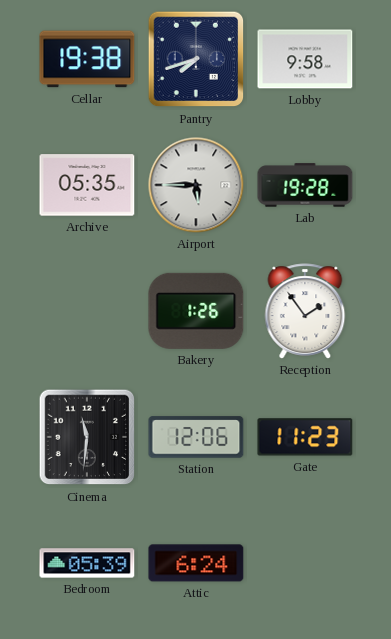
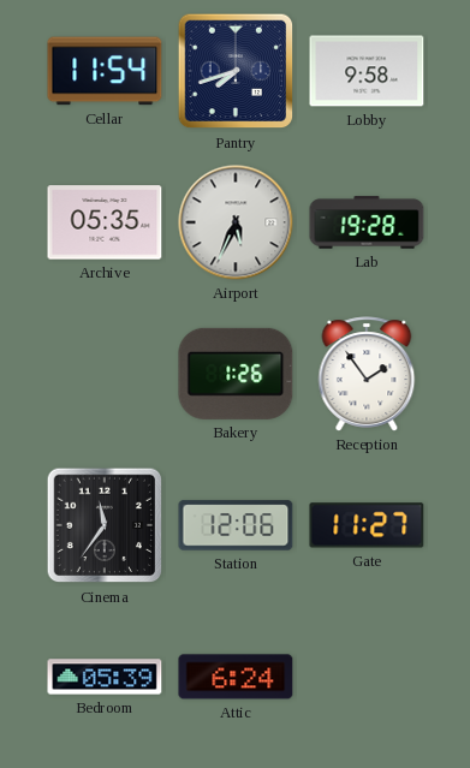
Cellar: 19:38 -> 11:54 (105, 71)
Airport: 5:45 -> 5:34 (236, 222)
Cinema: 11:31 -> 11:36 (105, 525)
Gate: 11:23 -> 11:27 (367, 525)
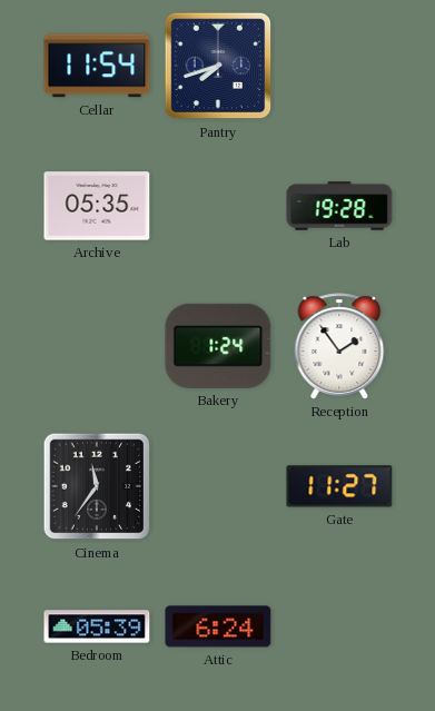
Lobby: 9:58 -> none (367, 71)
Airport: 5:34 -> none (236, 222)
Bakery: 1:26 -> 1:24 (218, 346)
Station: 12:06 -> none (236, 525)
